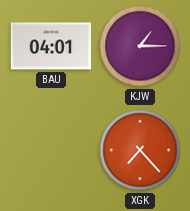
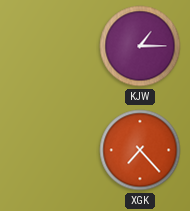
BAU: 04:01 -> none (51, 46)
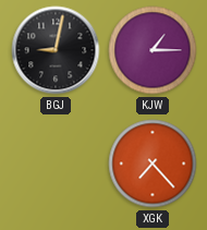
BGJ: none -> 9:02 (56, 50)
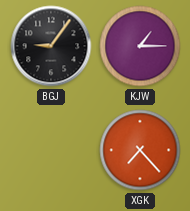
BGJ: 9:02 -> 9:06 (51, 46)
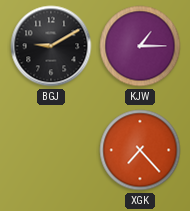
BGJ: 9:06 -> 9:10 (51, 46)
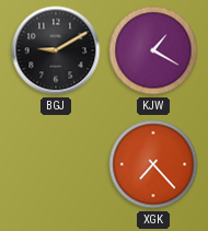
KJW: 1:15 -> 1:20 (153, 50)
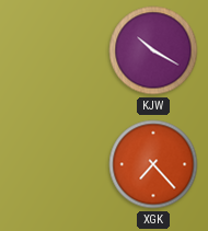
BGJ: 9:10 -> none (56, 50)
KJW: 1:20 -> 10:20 (153, 50)
